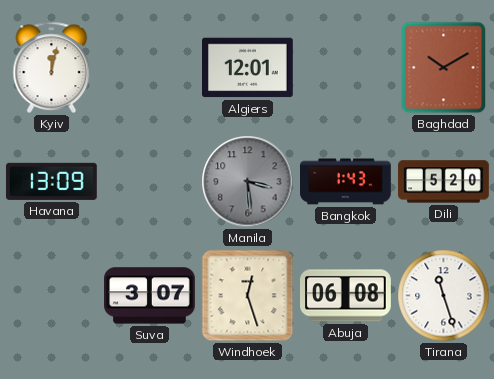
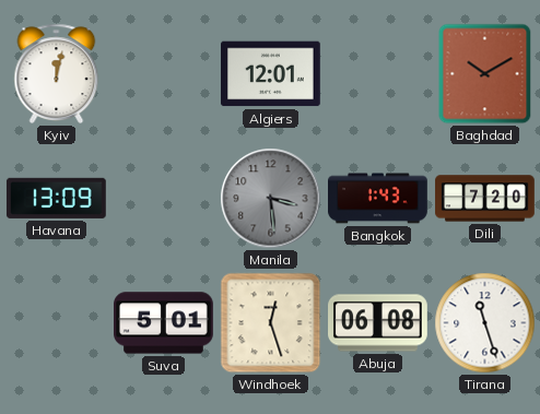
Dili: 5:20 -> 7:20 (485, 199)
Suva: 3:07 -> 5:01 (164, 323)
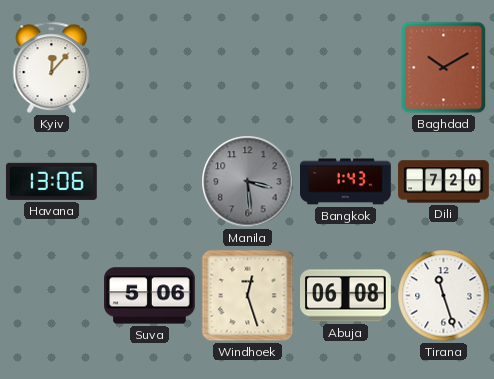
Kyiv: 12:02 -> 12:07 (52, 67)
Algiers: 12:01 -> none (271, 74)
Havana: 13:09 -> 13:06 (51, 181)
Suva: 5:01 -> 5:06 (150, 296)
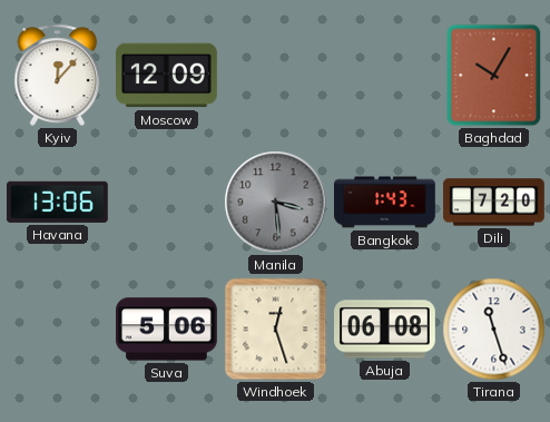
Moscow: none -> 12:09 (167, 76)
Baghdad: 10:10 -> 10:05 (494, 76)
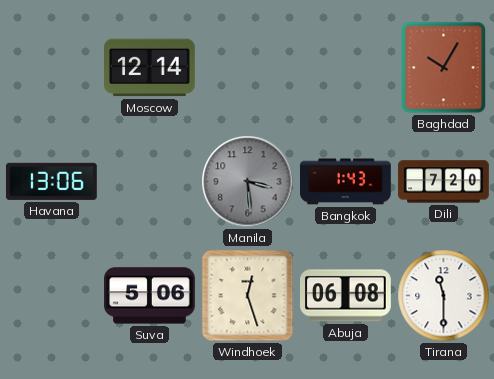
Kyiv: 12:07 -> none (58, 75)
Moscow: 12:09 -> 12:14 (150, 68)
Tirana: 11:27 -> 11:30 (444, 296)
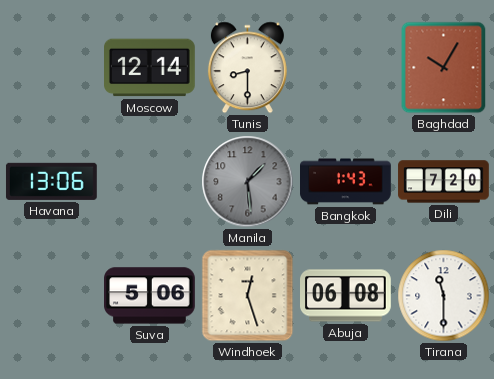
Tunis: none -> 8:30 (247, 68)
Manila: 3:29 -> 1:29 (248, 182)
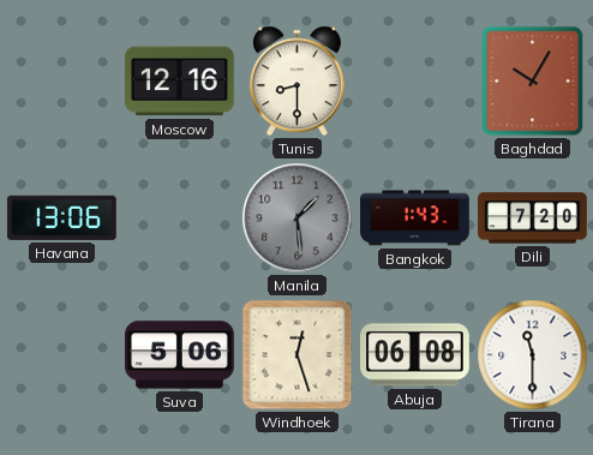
Moscow: 12:14 -> 12:16 (180, 82)
